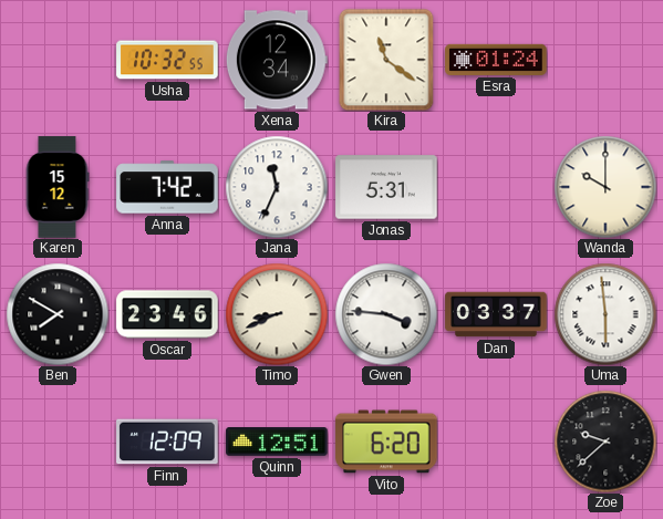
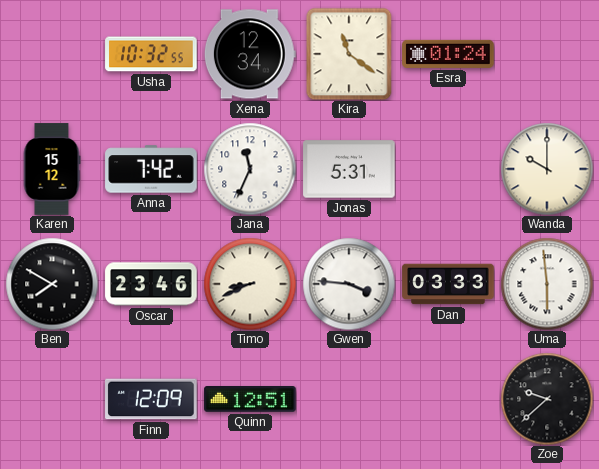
Dan: 03:37 -> 03:33 (448, 284)
Vito: 6:20 -> none (386, 442)
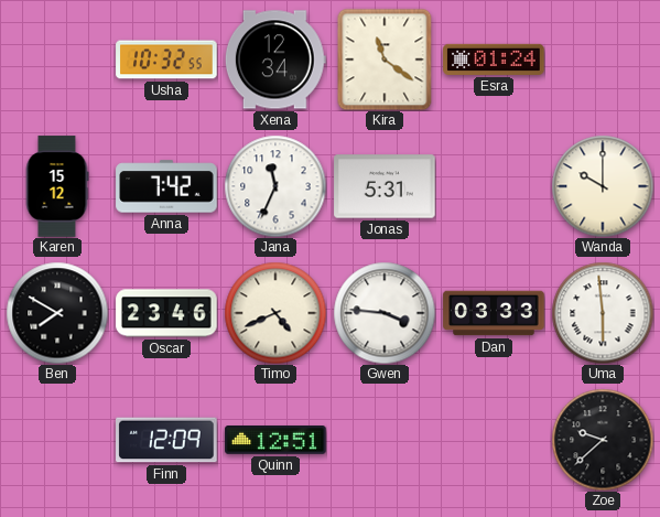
Timo: 8:41 -> 4:41 (275, 313)
